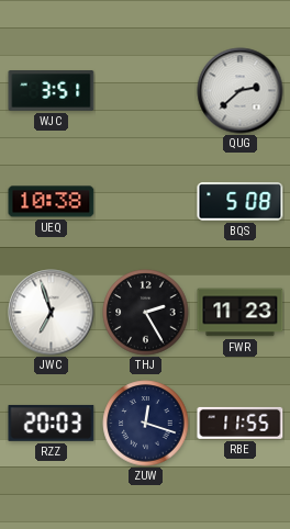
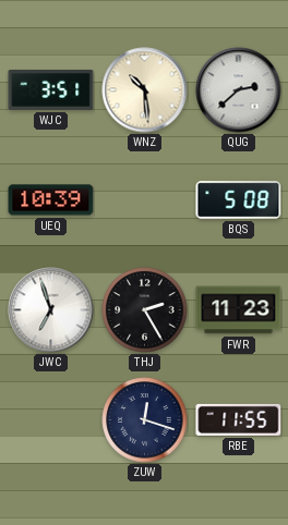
WNZ: none -> 10:29 (145, 90)
UEQ: 10:38 -> 10:39 (51, 200)
RZZ: 20:03 -> none (52, 423)
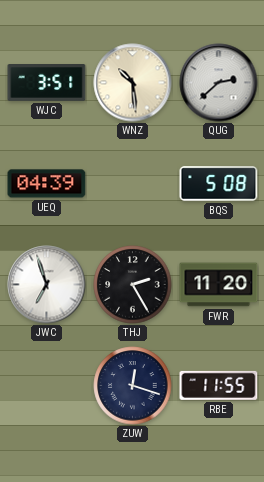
UEQ: 10:39 -> 04:39 (47, 184)
FWR: 11:23 -> 11:20 (219, 285)
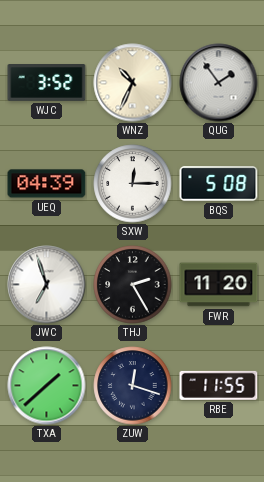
WJC: 3:51 -> 3:52 (47, 83)
WNZ: 10:29 -> 10:34 (133, 83)
QUG: 2:38 -> 1:54 (219, 83)
SXW: none -> 12:15 (133, 184)
TXA: none -> 1:38 (47, 386)
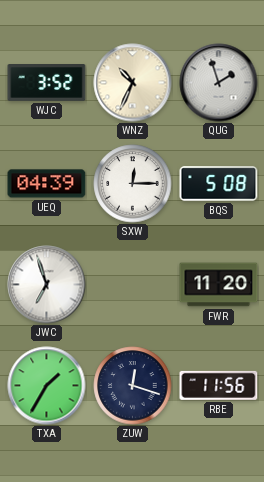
QUG: 1:54 -> 1:57 (219, 83)
THJ: 2:25 -> none (133, 285)
TXA: 1:38 -> 1:35 (47, 386)
RBE: 11:55 -> 11:56 (219, 385)
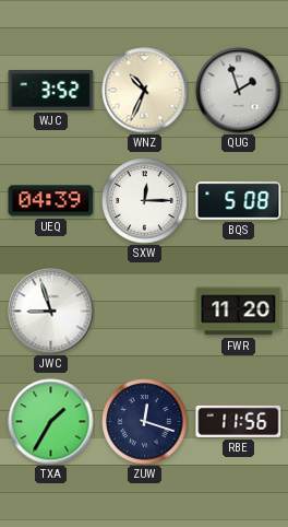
JWC: 6:57 -> 8:57 (51, 312)
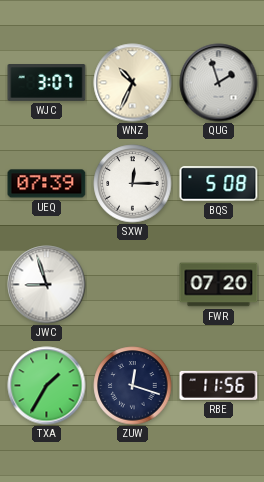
WJC: 3:52 -> 3:07 (47, 83)
UEQ: 04:39 -> 07:39 (47, 184)
FWR: 11:20 -> 07:20 (219, 285)
